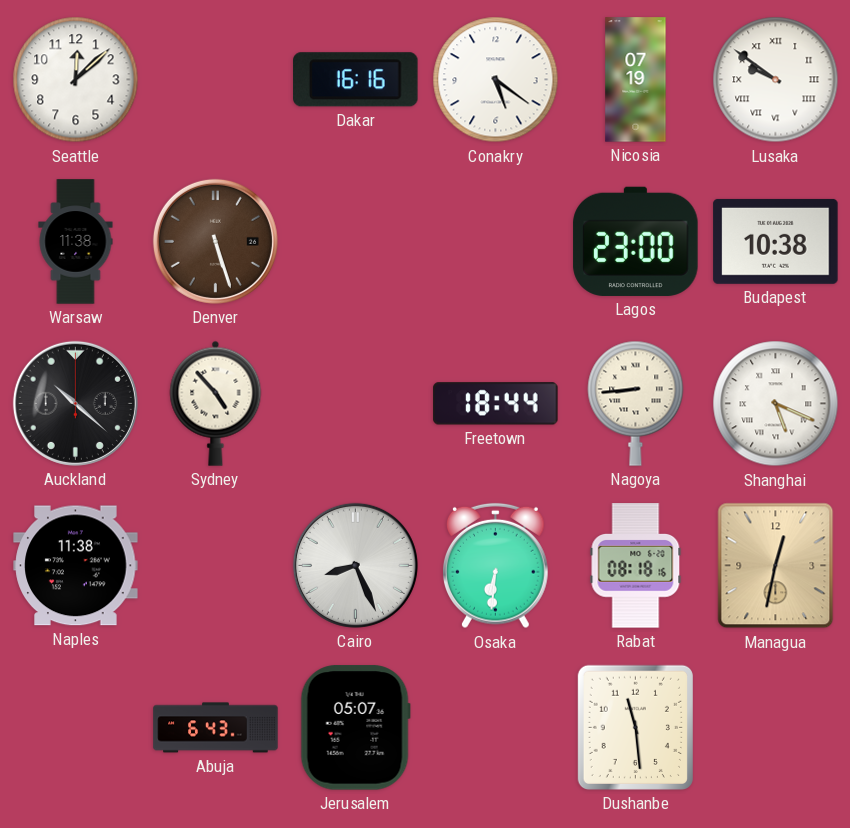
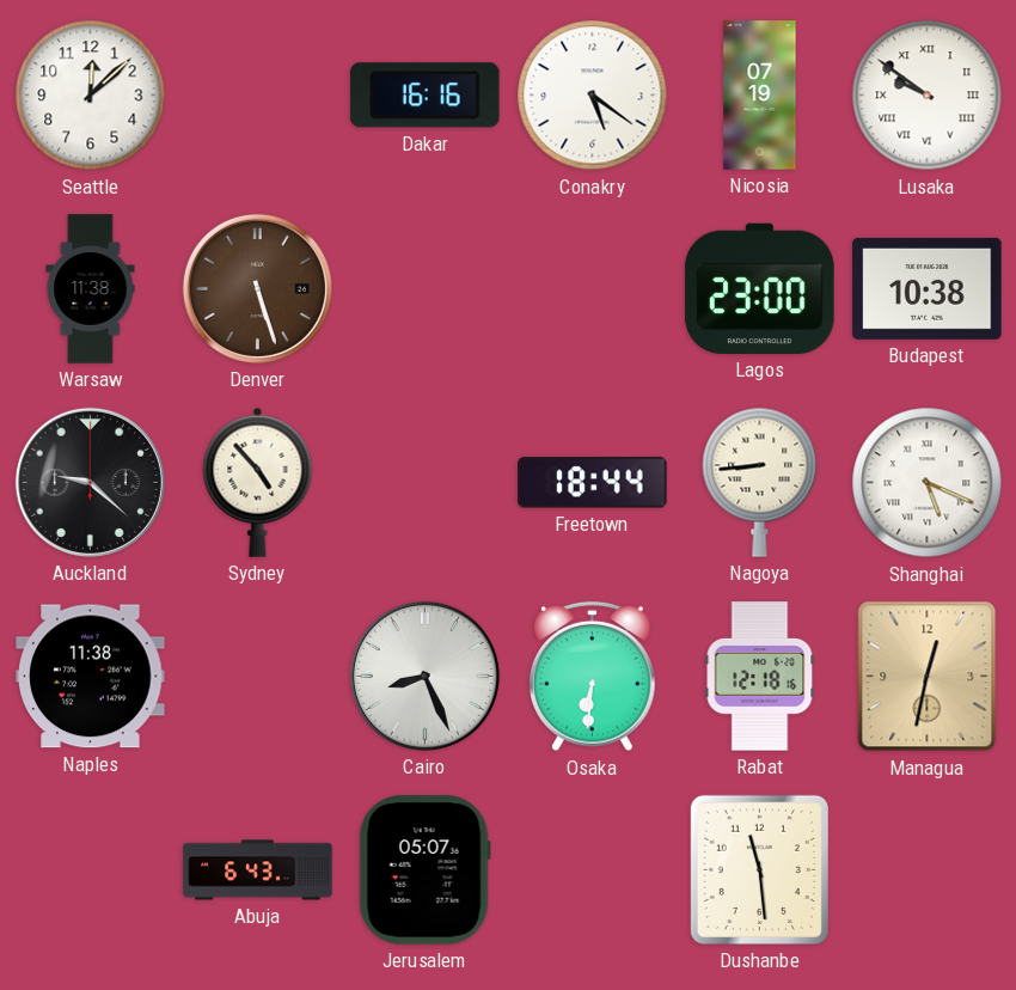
Auckland: 10:22 -> 9:22 (90, 482)
Rabat: 08:18 -> 12:18 (760, 677)
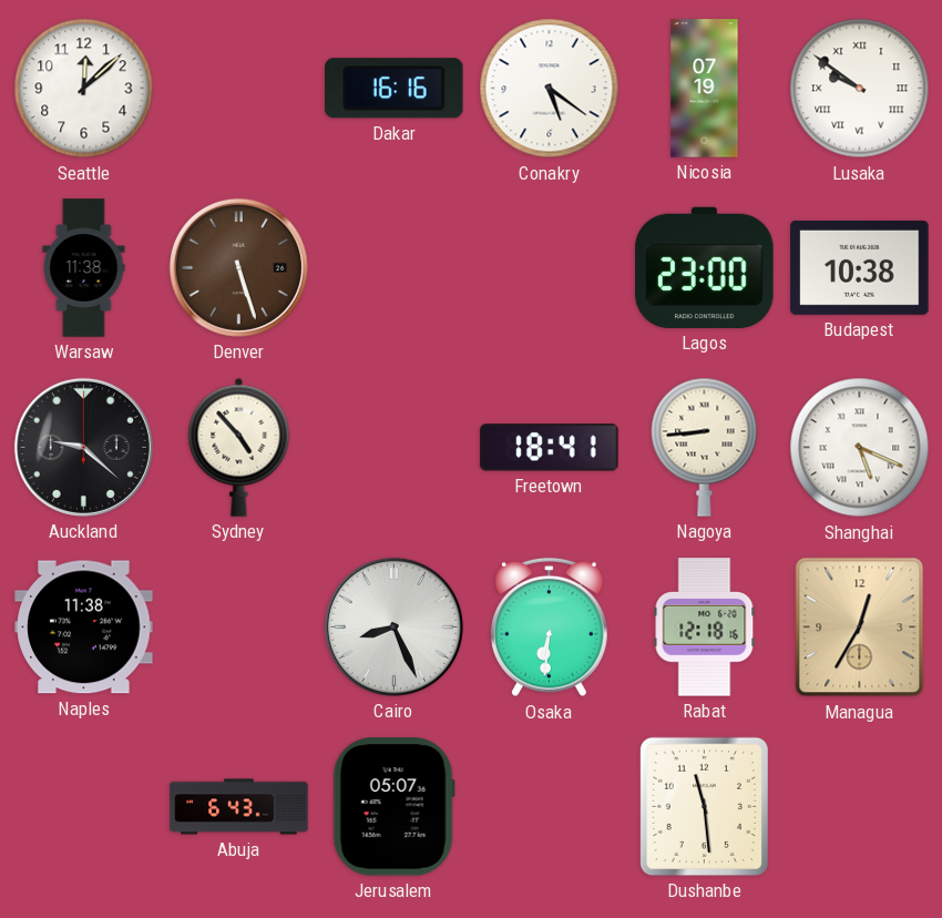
Freetown: 18:44 -> 18:41 (550, 448)
Managua: 12:32 -> 12:35 (860, 628)
